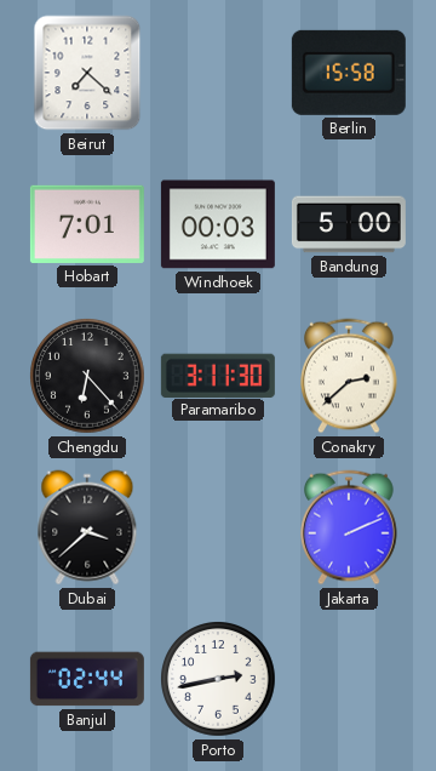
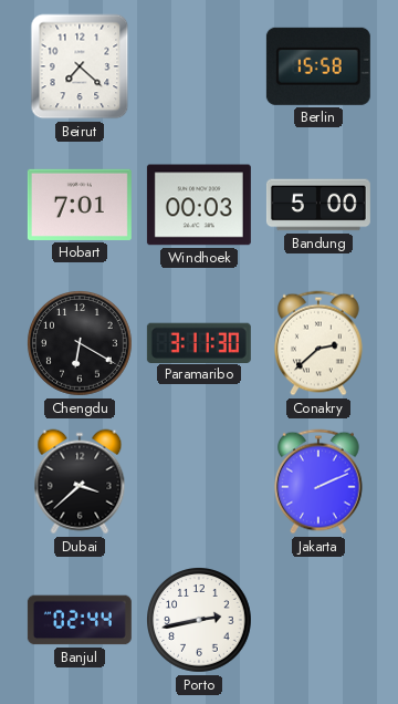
Chengdu: 6:23 -> 6:20 (81, 344)
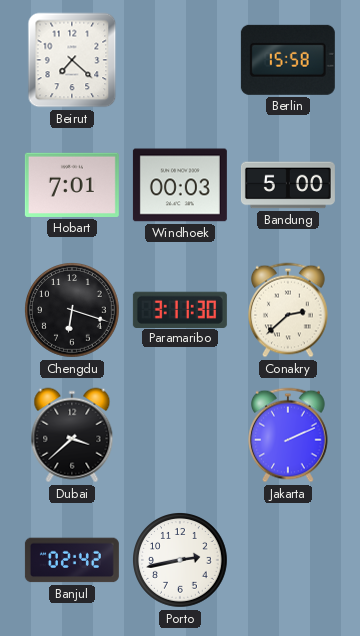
Chengdu: 6:20 -> 6:18 (73, 311)
Banjul: 02:44 -> 02:42 (72, 560)
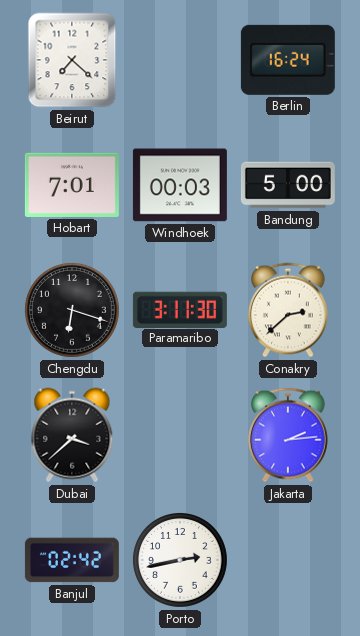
Berlin: 15:58 -> 16:24 (288, 60)
Jakarta: 2:11 -> 2:14 (289, 435)
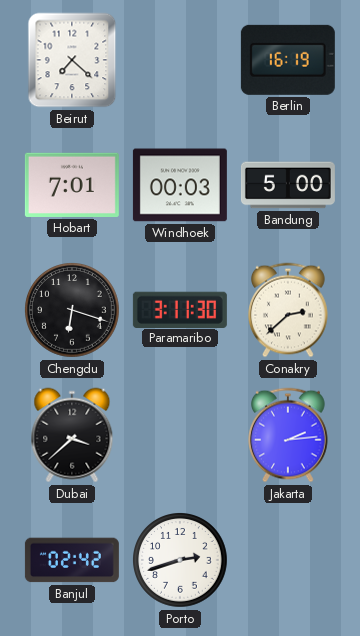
Berlin: 16:24 -> 16:19 (288, 60)
Porto: 2:43 -> 2:42 (181, 561)
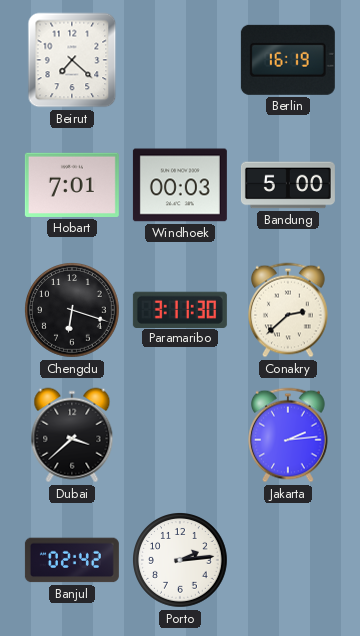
Porto: 2:42 -> 2:14 (181, 561)
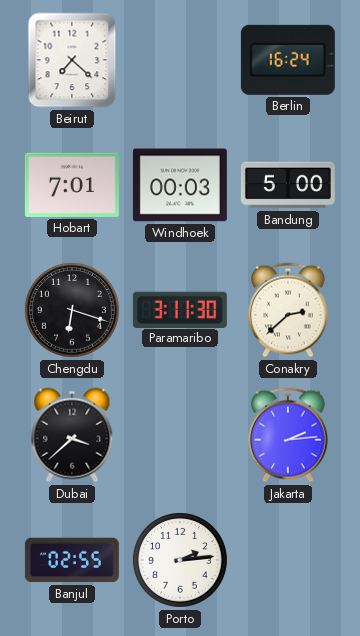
Berlin: 16:19 -> 16:24 (288, 60)
Banjul: 02:42 -> 02:55 (72, 560)
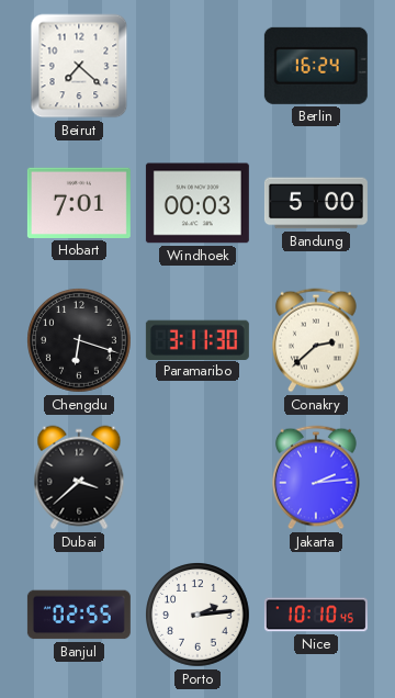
Nice: none -> 10:10 (316, 615)
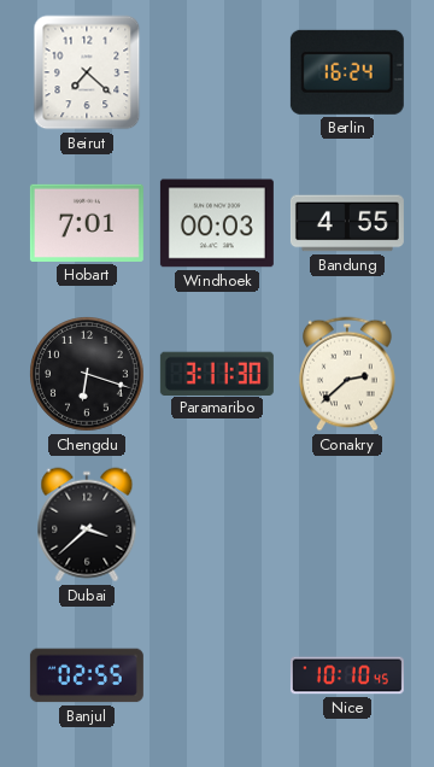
Bandung: 5:00 -> 4:55 (347, 223)
Jakarta: 2:14 -> none (317, 477)
Porto: 2:14 -> none (199, 616)
